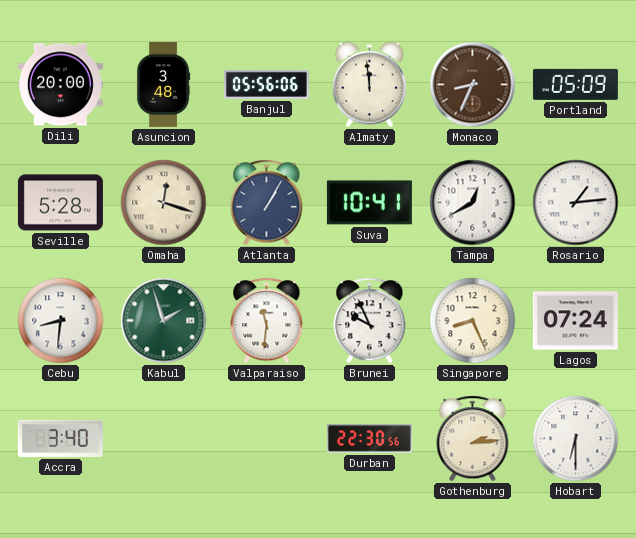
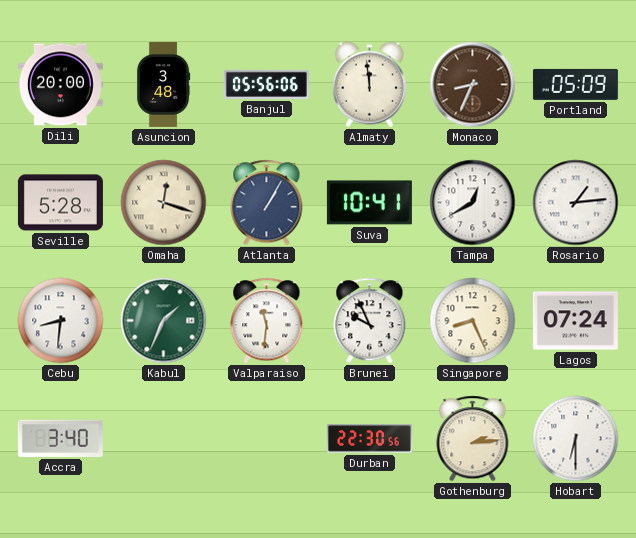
Kabul: 1:57 -> 1:34 (164, 321)
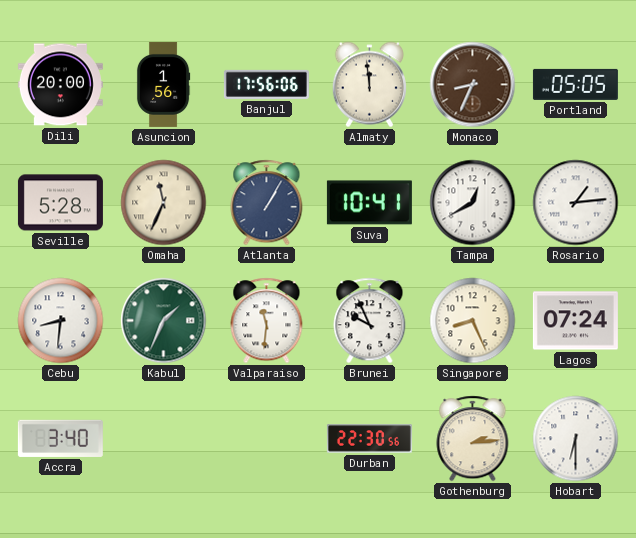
Asuncion: 3:48 -> 1:56 (163, 84)
Banjul: 05:56 -> 17:56 (266, 84)
Portland: 05:09 -> 05:05 (575, 84)
Omaha: 12:18 -> 11:34 (164, 203)
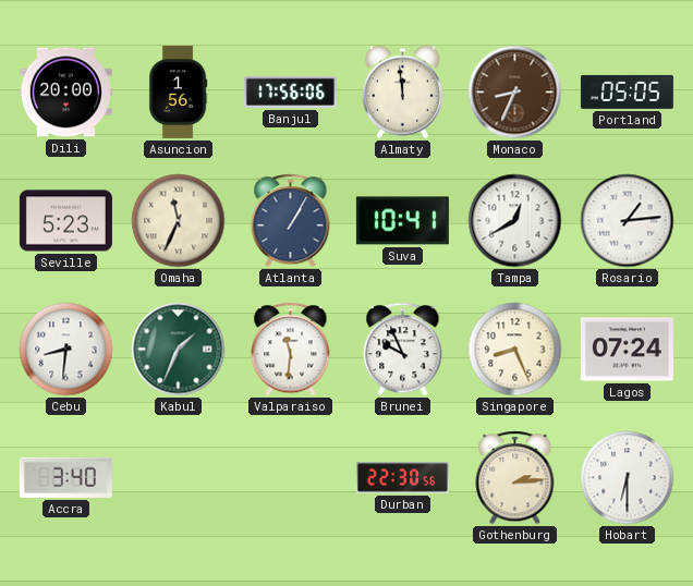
Seville: 5:28 -> 5:23 (65, 221)
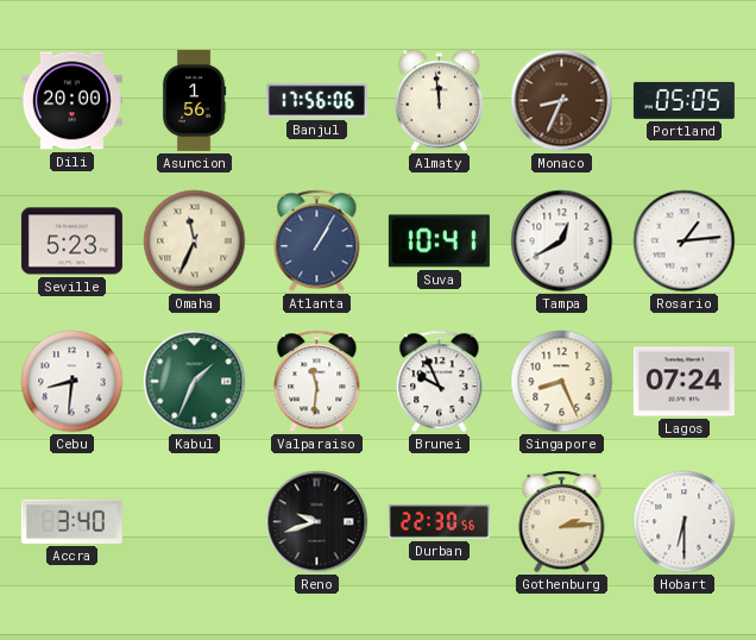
Reno: none -> 9:42 (317, 522)
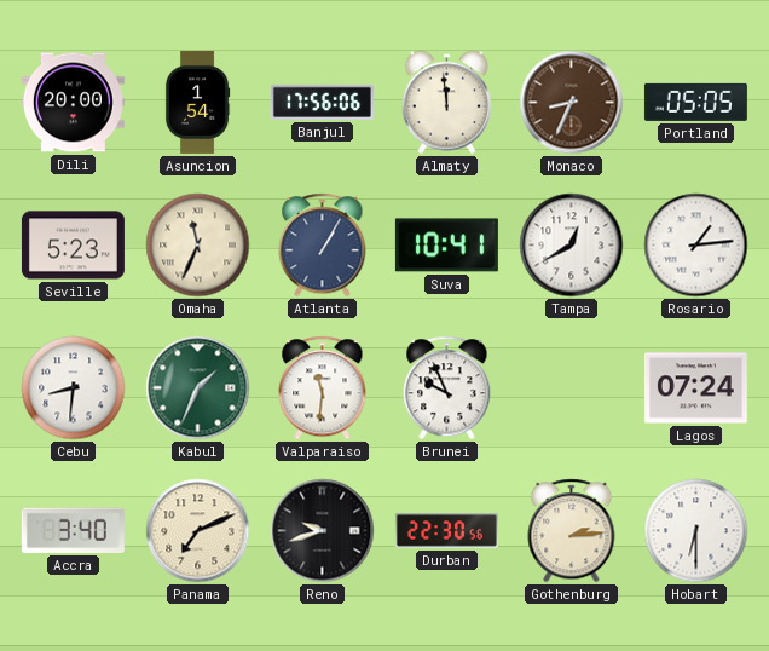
Asuncion: 1:56 -> 1:54 (197, 102)
Singapore: 8:26 -> none (562, 382)
Panama: none -> 7:11 (198, 531)
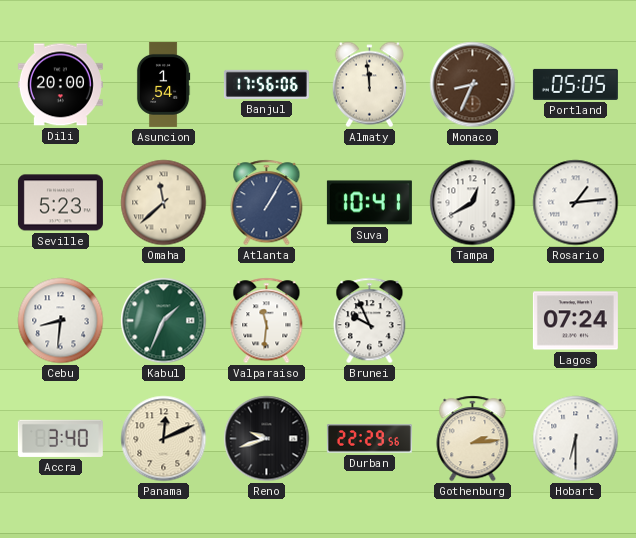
Omaha: 11:34 -> 11:38 (164, 203)
Panama: 7:11 -> 12:11 (164, 439)
Durban: 22:30 -> 22:29 (369, 439)
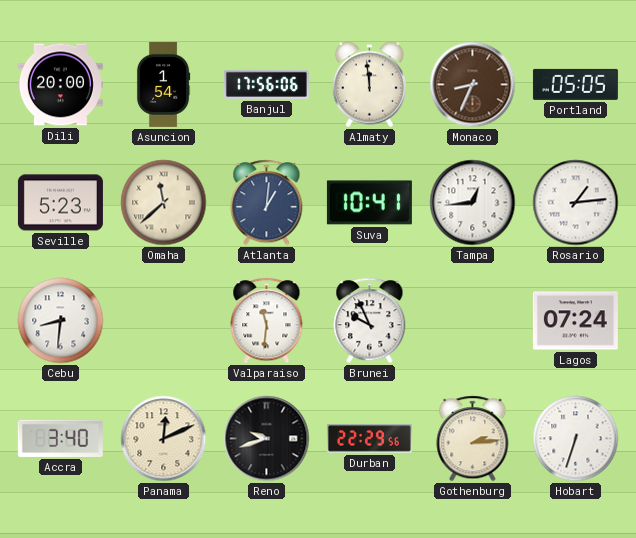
Atlanta: 1:05 -> 1:01 (267, 203)
Tampa: 12:40 -> 12:44 (473, 203)
Kabul: 1:34 -> none (164, 321)
Hobart: 6:30 -> 6:33 (576, 439)
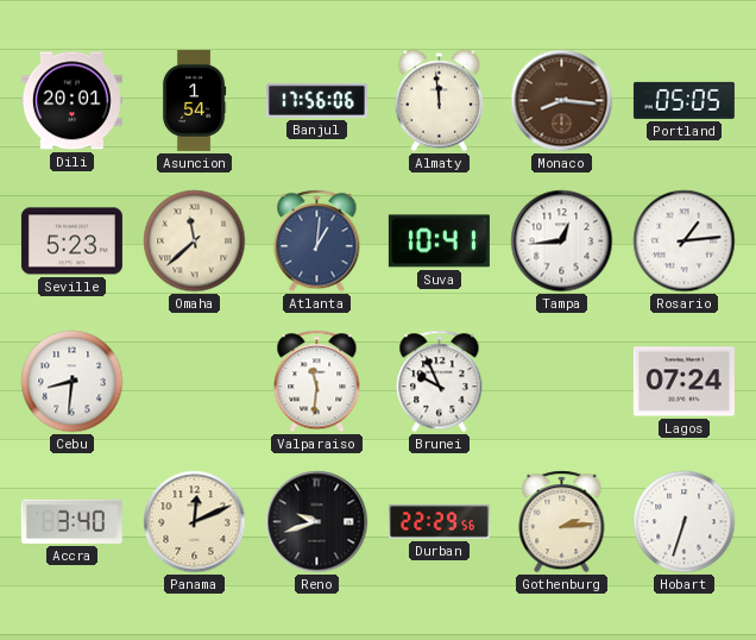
Dili: 20:00 -> 20:01 (71, 101)
Monaco: 8:34 -> 8:16 (562, 101)
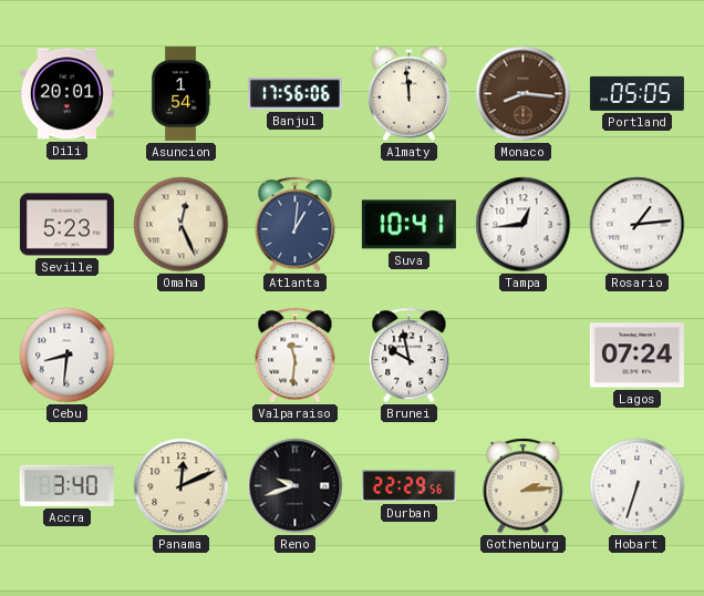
Omaha: 11:38 -> 12:26 (182, 225)
Brunei: 9:56 -> 9:58 (410, 356)
